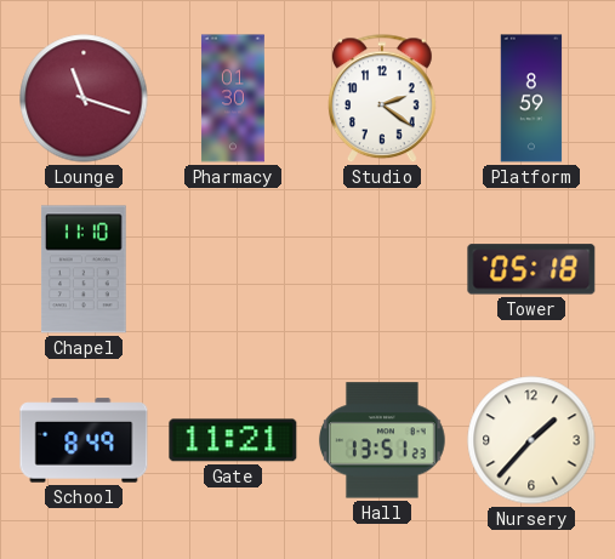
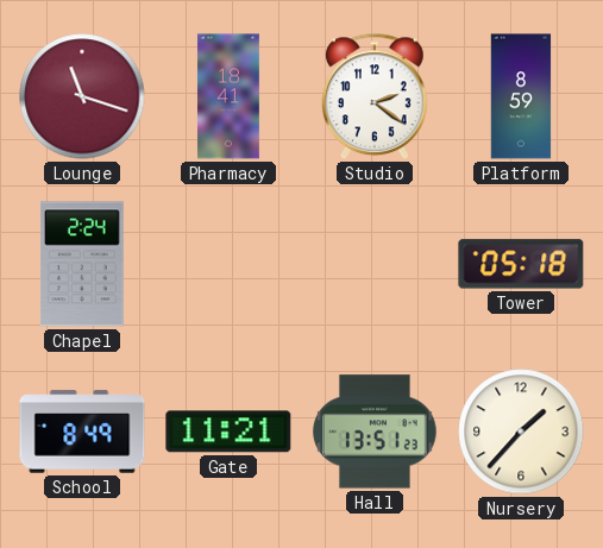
Pharmacy: 01:30 -> 18:41 (228, 96)
Chapel: 11:10 -> 2:24 (82, 264)
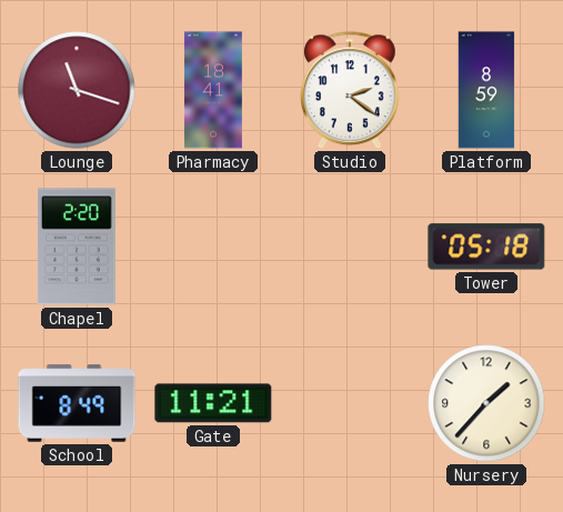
Chapel: 2:24 -> 2:20 (77, 247)
Hall: 13:51 -> none (375, 432)
